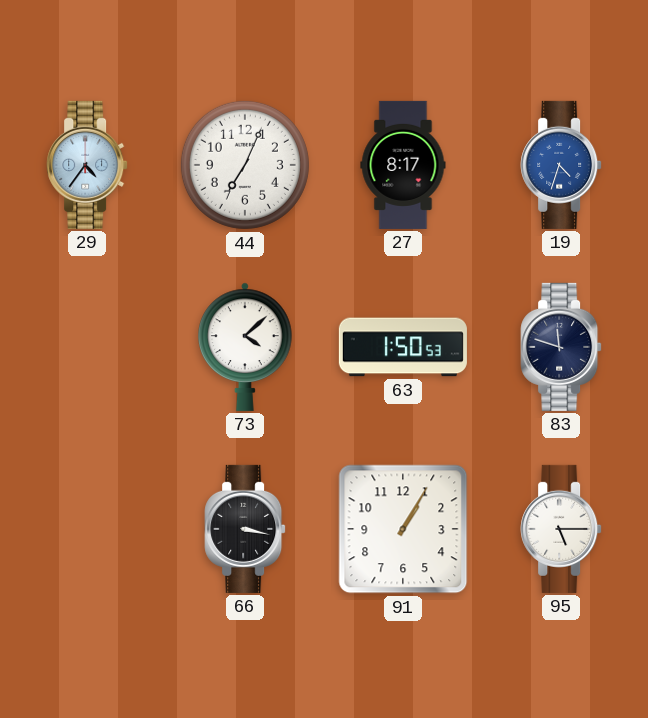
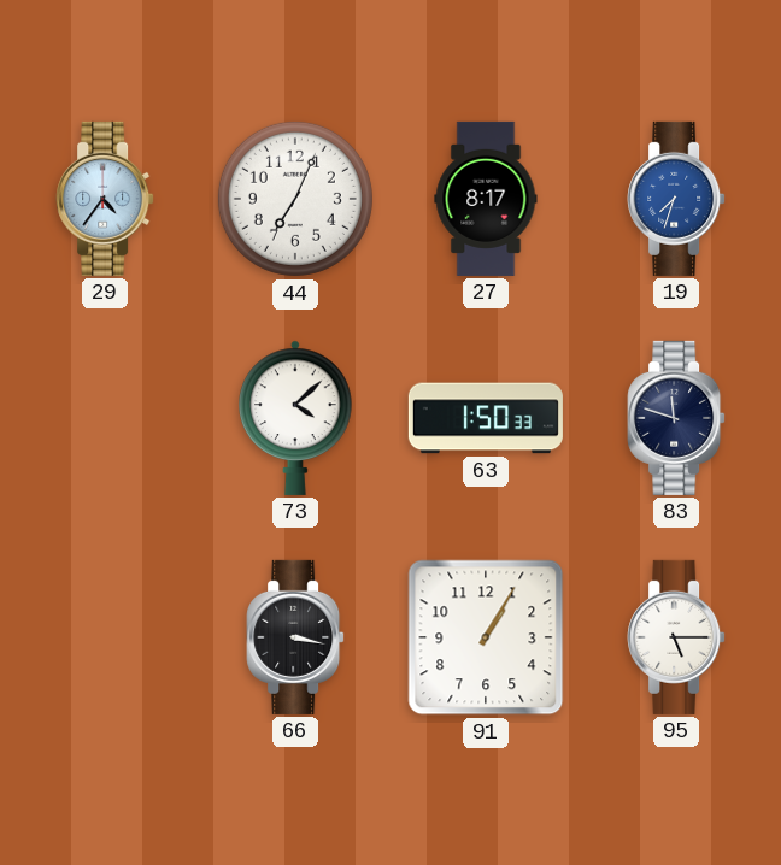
19: 4:33 -> 7:33 (676, 199)
63: 1:50:53 -> 1:50:33 (486, 418)
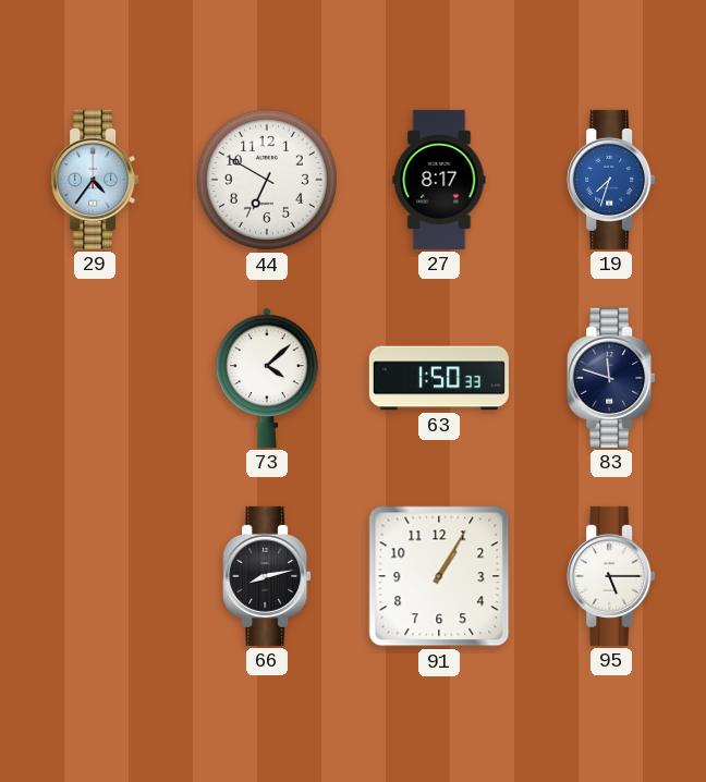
44: 7:04 -> 6:50 (267, 180)
66: 3:17 -> 8:13 (267, 576)
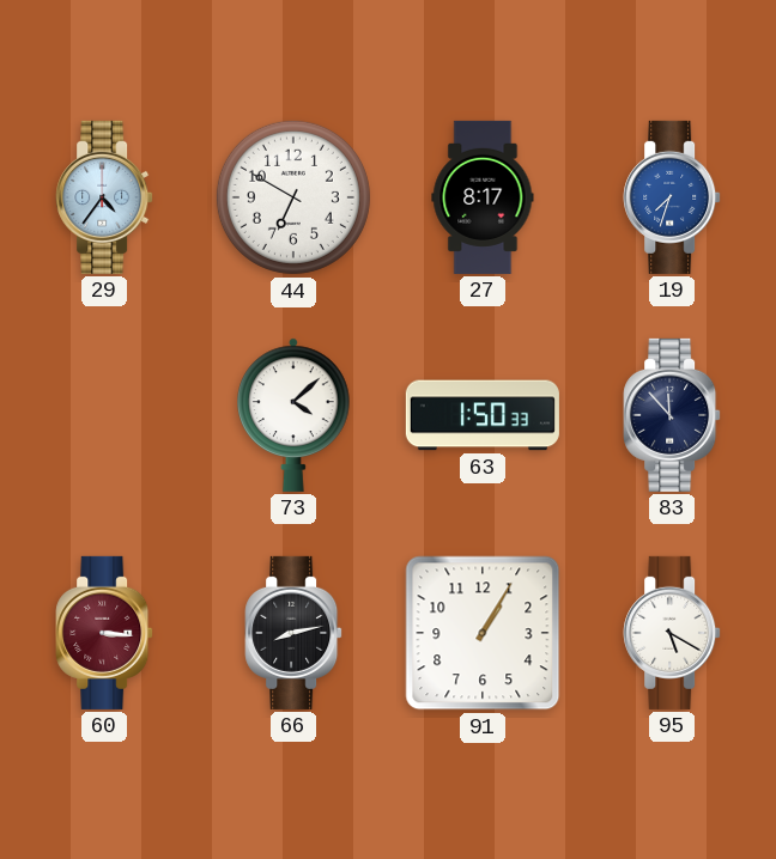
83: 11:48 -> 11:53 (672, 415)
60: none -> 3:16 (104, 633)
95: 5:15 -> 5:20 (672, 633)
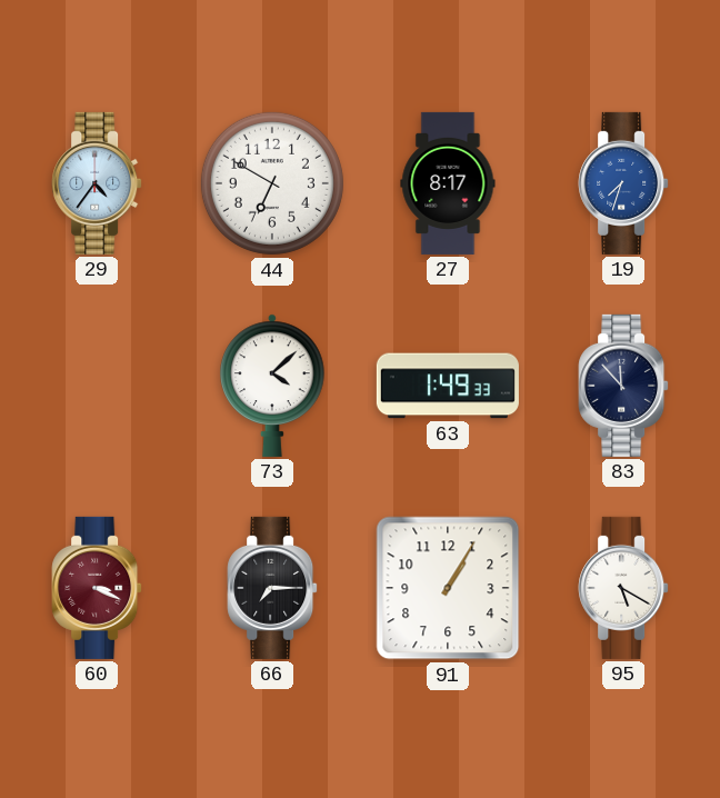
63: 1:50 -> 1:49 (448, 386)
60: 3:16 -> 3:19 (97, 588)
66: 8:13 -> 7:15 (272, 588)
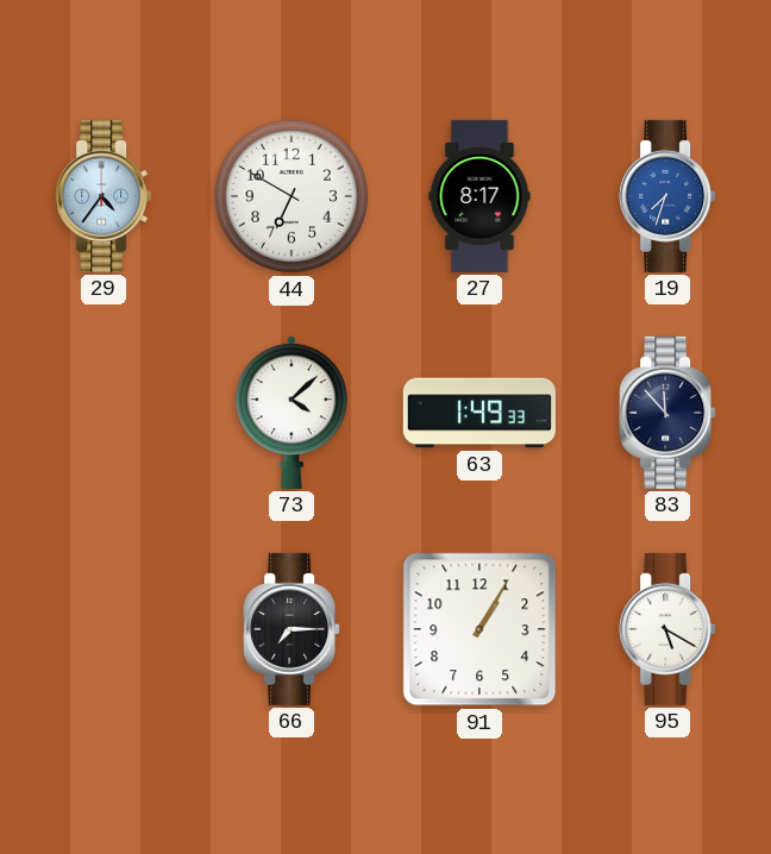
60: 3:19 -> none (97, 588)
